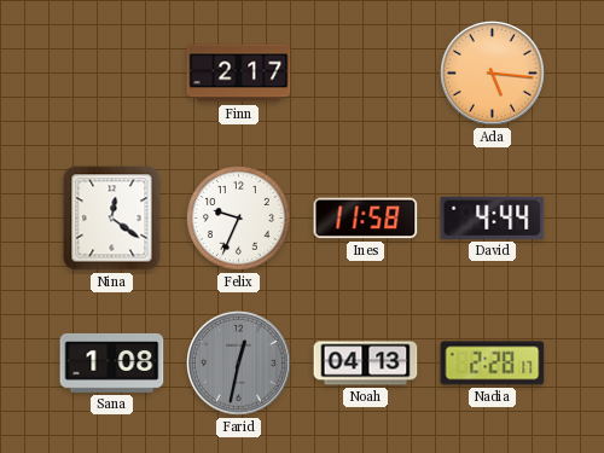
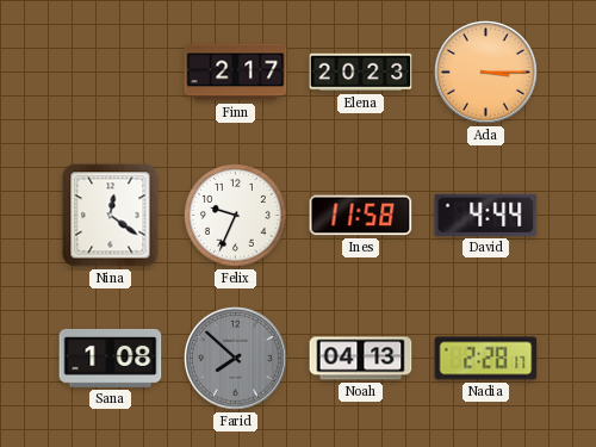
Elena: none -> 20:23 (361, 73)
Ada: 5:16 -> 3:15 (486, 73)
Farid: 12:32 -> 7:52 (236, 359)
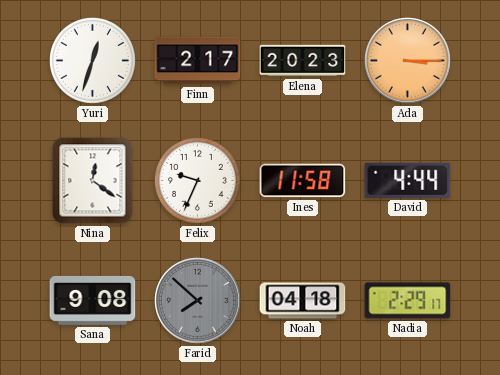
Yuri: none -> 12:33 (92, 60)
Sana: 1:08 -> 9:08 (93, 300)
Noah: 04:13 -> 04:18 (303, 301)
Nadia: 2:28 -> 2:29 (408, 301)
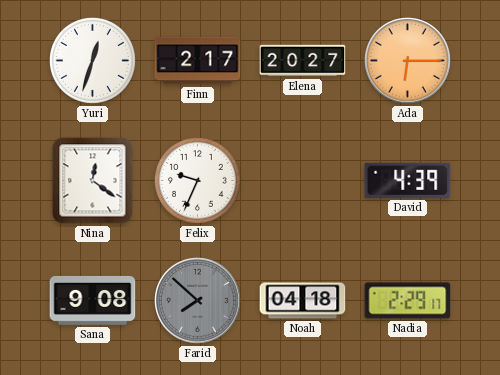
Elena: 20:23 -> 20:27 (303, 61)
Ada: 3:15 -> 6:15 (408, 61)
Ines: 11:58 -> none (303, 181)
David: 4:44 -> 4:39 (408, 180)
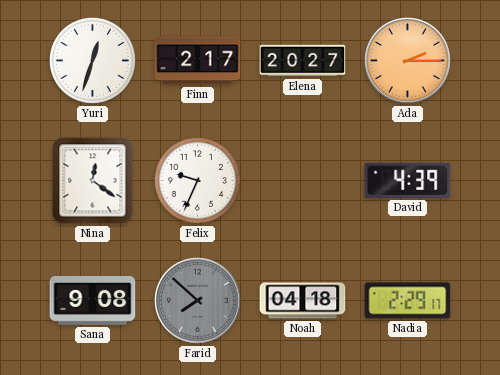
Ada: 6:15 -> 2:15 (408, 61)
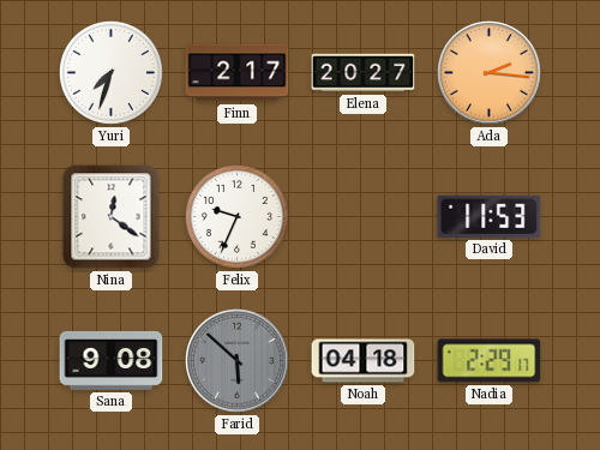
Yuri: 12:33 -> 7:33 (110, 72)
Ada: 2:15 -> 2:16 (490, 73)
David: 4:39 -> 11:53 (490, 216)
Farid: 7:52 -> 5:52 (238, 361)
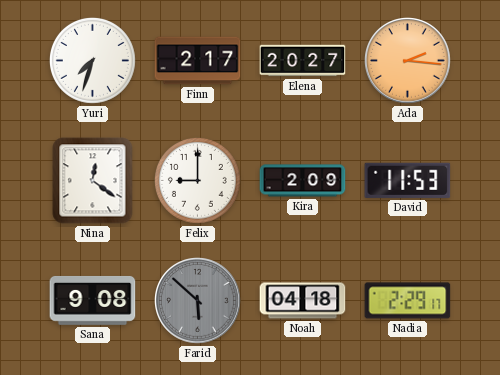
Felix: 9:34 -> 9:00 (197, 180)
Kira: none -> 2:09 (303, 181)
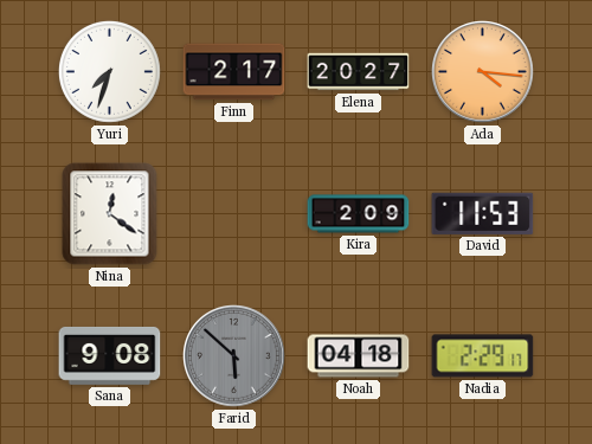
Ada: 2:16 -> 4:16 (483, 72)
Felix: 9:00 -> none (197, 180)
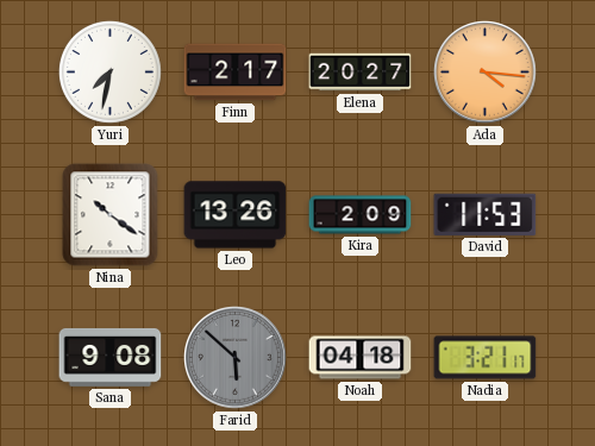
Yuri: 7:33 -> 7:32 (109, 71)
Nina: 12:21 -> 10:21 (111, 215)
Leo: none -> 13:26 (236, 215)
Nadia: 2:29 -> 3:21 (486, 358)
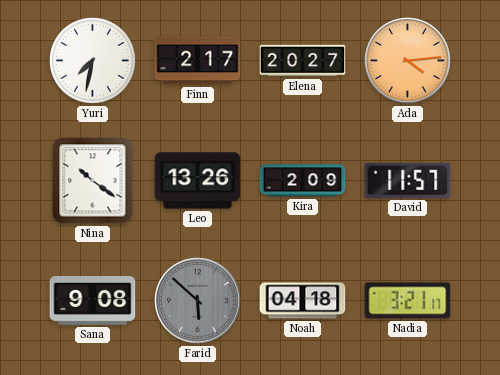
Ada: 4:16 -> 4:14 (408, 61)
David: 11:53 -> 11:57 (408, 180)
